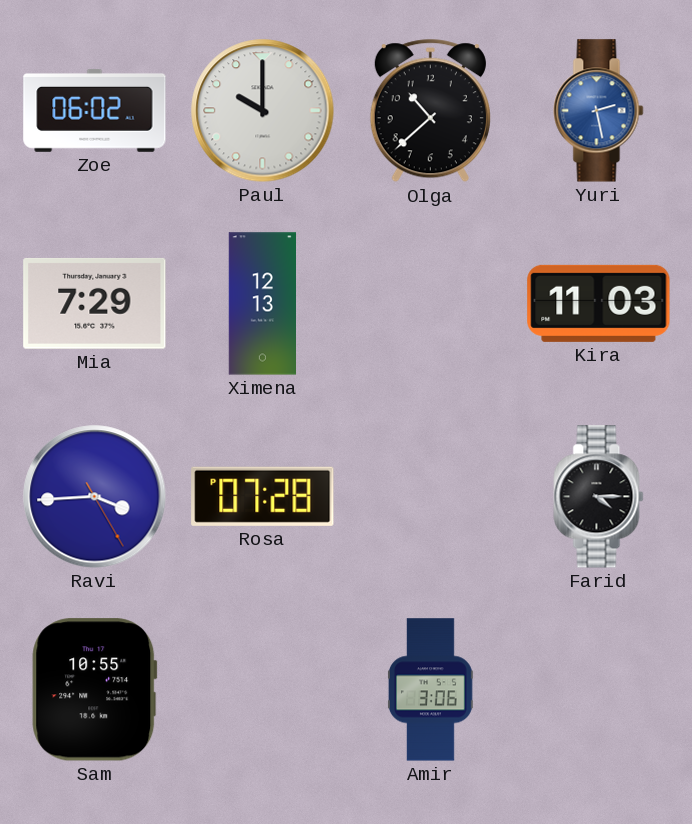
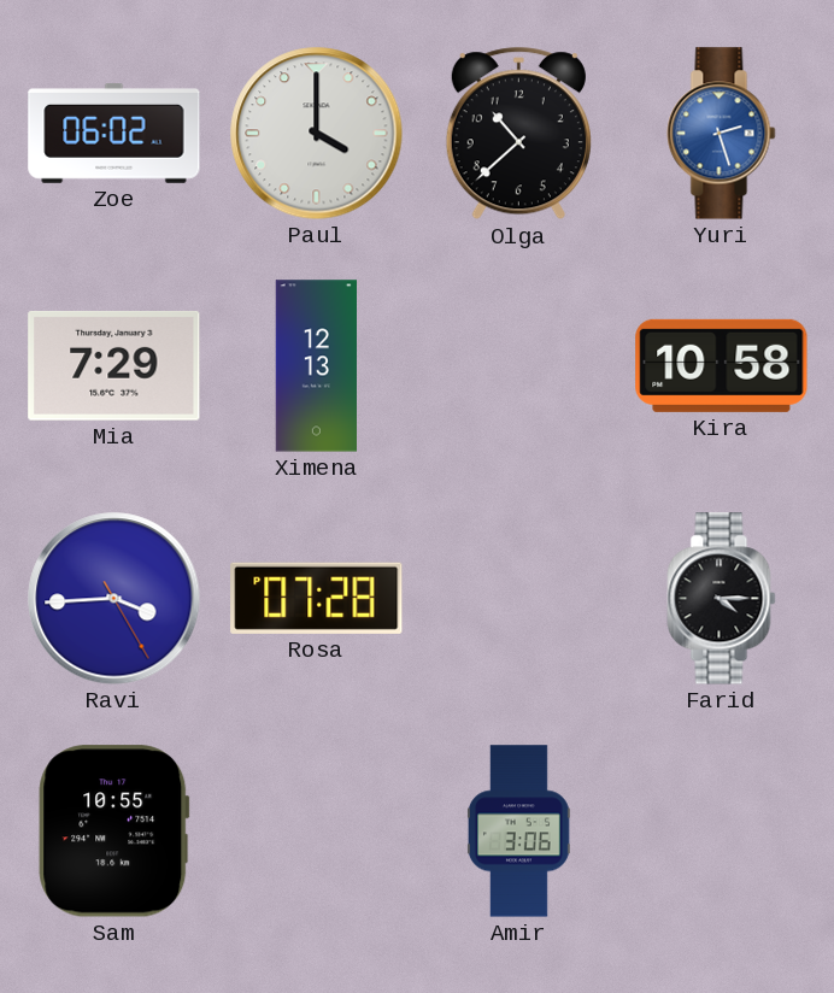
Paul: 10:00 -> 4:00 (317, 134)
Yuri: 2:28 -> 2:27 (722, 134)
Kira: 11:03 -> 10:58 (722, 365)
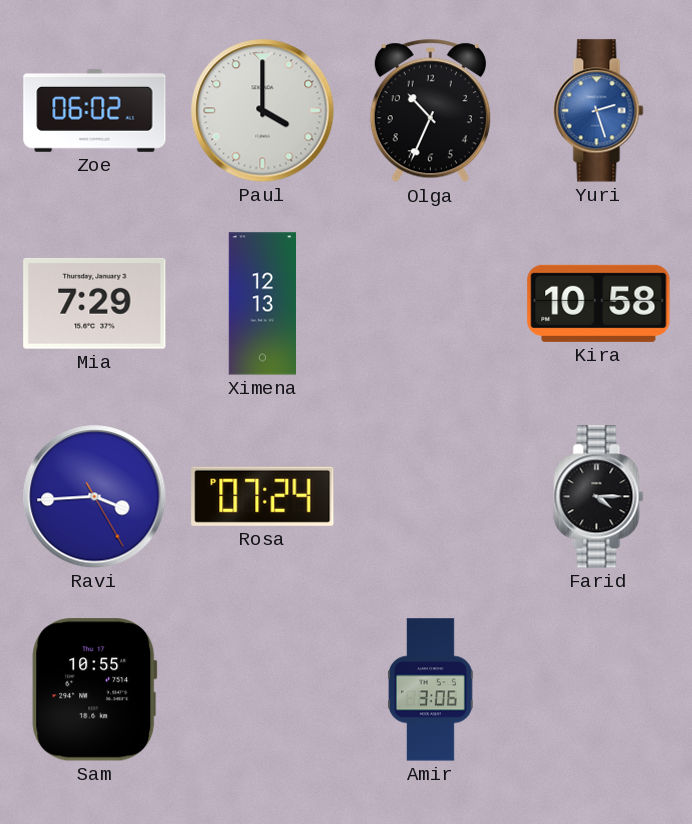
Olga: 10:38 -> 10:34 (430, 111)
Rosa: 07:28 -> 07:24 (263, 496)
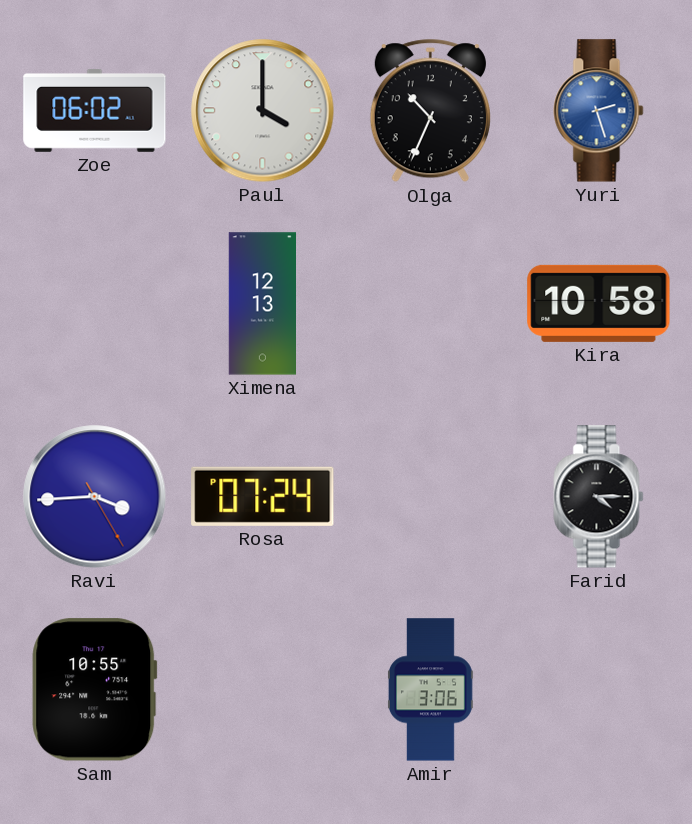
Mia: 7:29 -> none (95, 303)
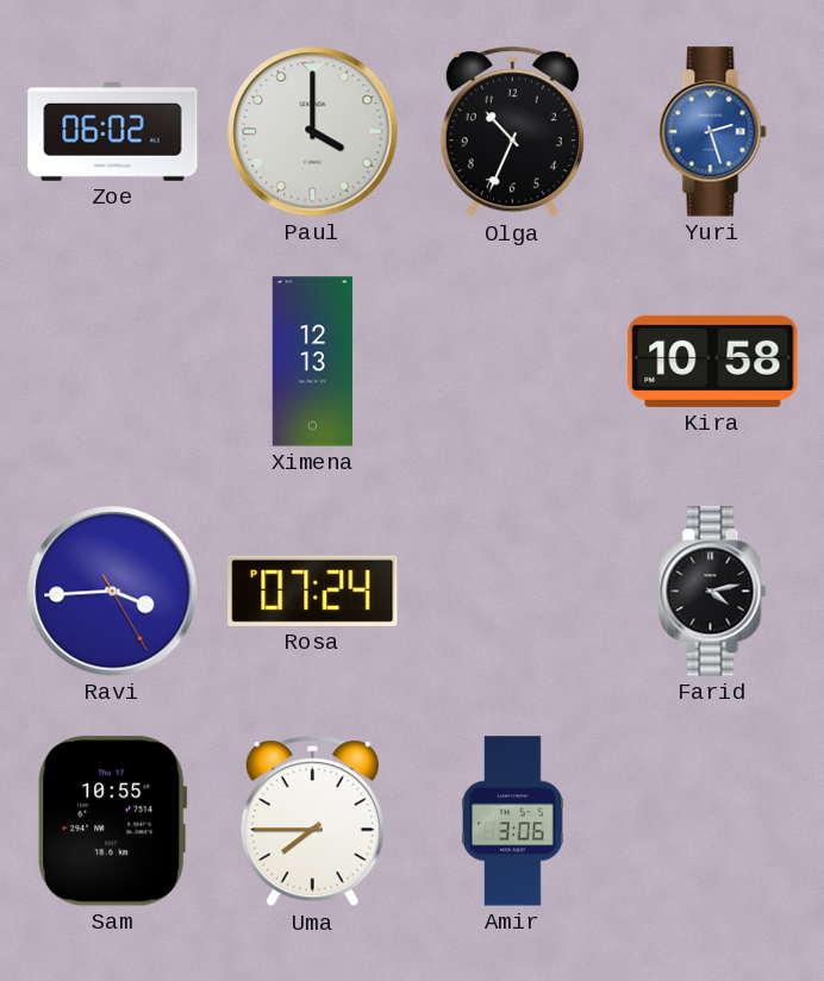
Farid: 4:15 -> 4:13 (713, 592)
Uma: none -> 7:45 (312, 821)
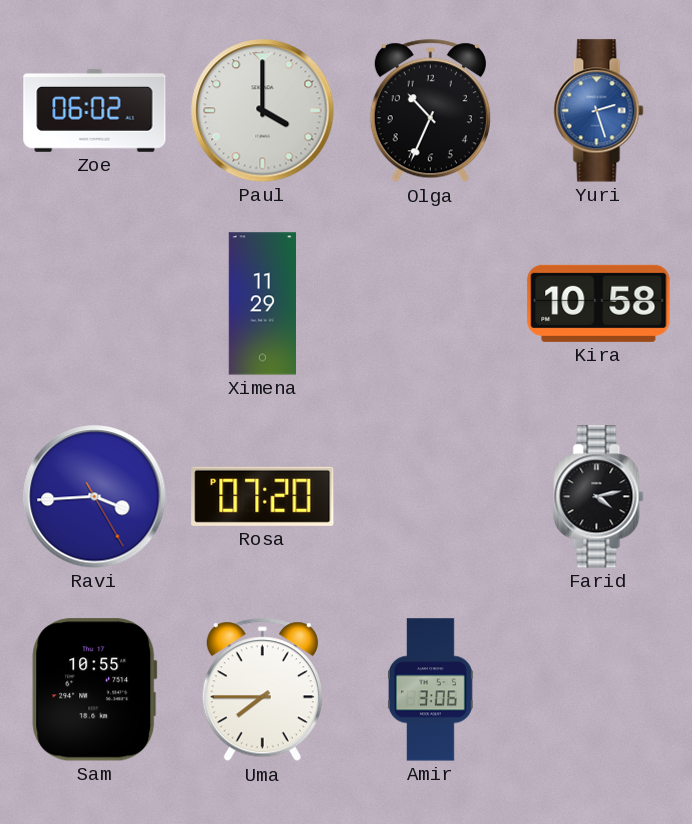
Ximena: 12:13 -> 11:29 (263, 304)
Rosa: 07:24 -> 07:20 (263, 496)
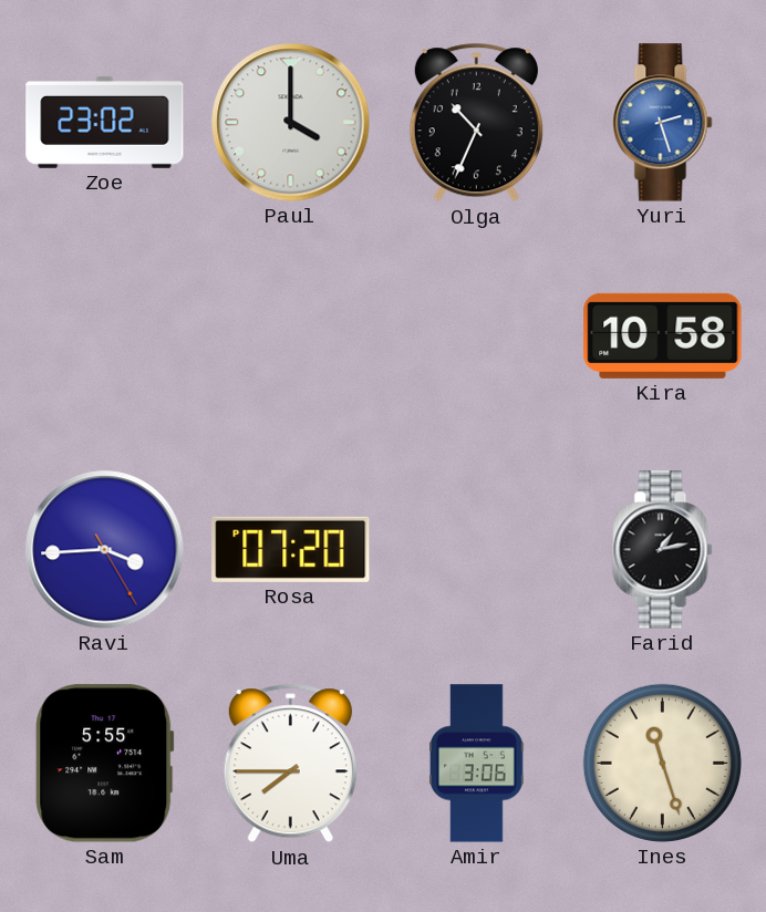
Zoe: 06:02 -> 23:02 (105, 123)
Ximena: 11:29 -> none (263, 304)
Farid: 4:13 -> 1:13 (663, 550)
Sam: 10:55 -> 5:55 (105, 764)
Ines: none -> 11:27 (662, 763)
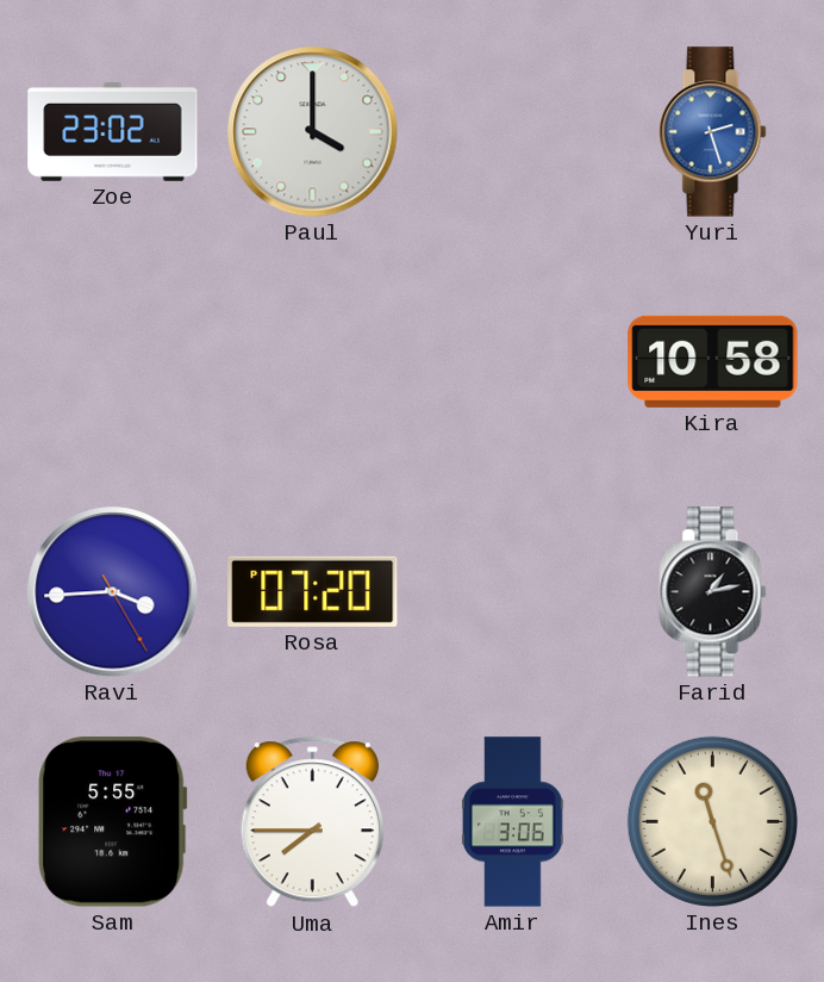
Olga: 10:34 -> none (476, 123)
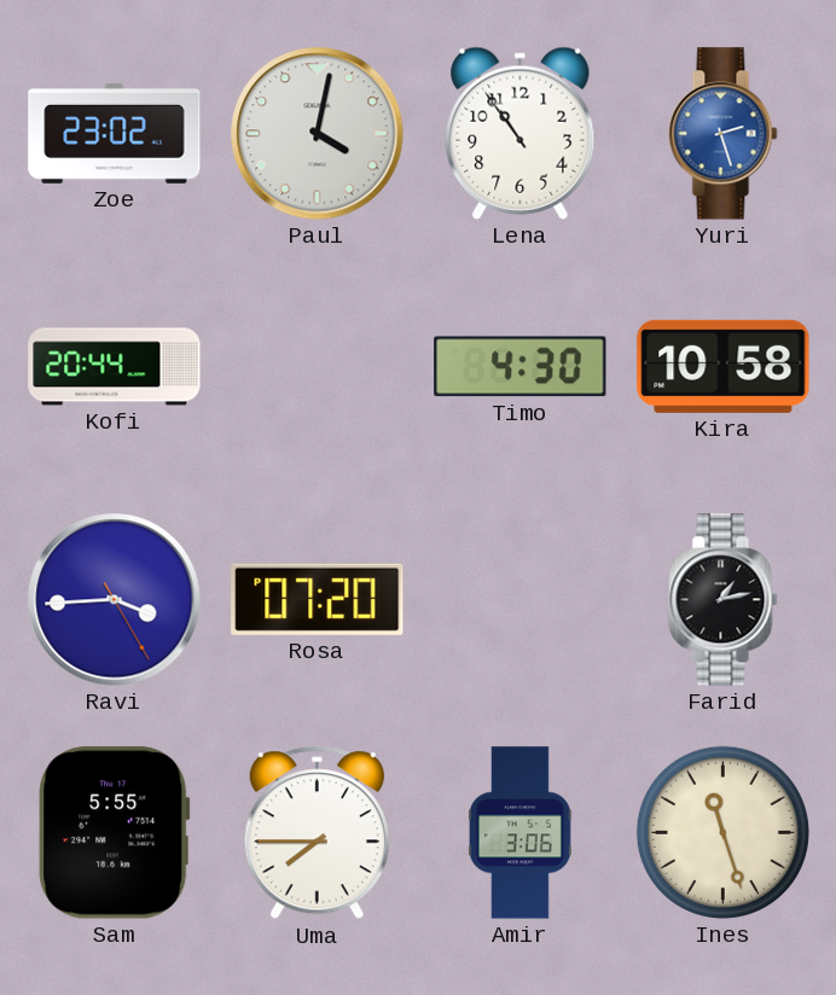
Paul: 4:00 -> 4:02 (318, 134)
Lena: none -> 10:54 (521, 133)
Kofi: none -> 20:44 (115, 367)
Timo: none -> 4:30 (521, 367)
